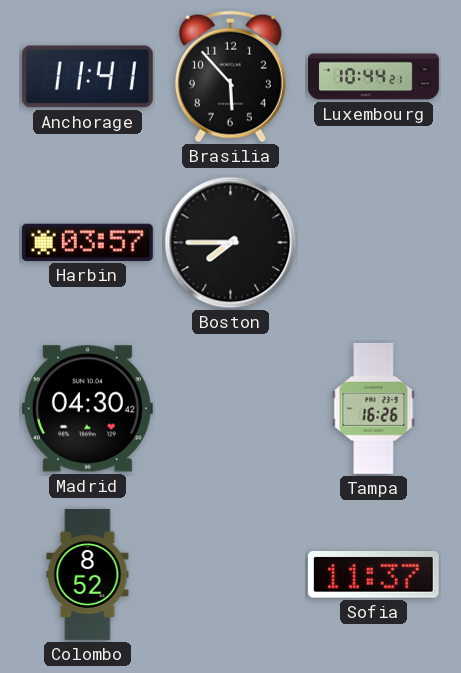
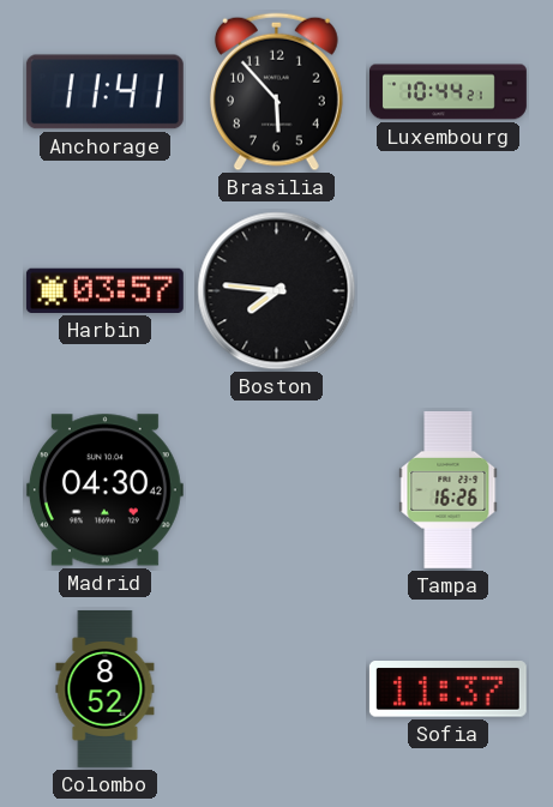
Boston: 7:45 -> 7:46 (277, 291)
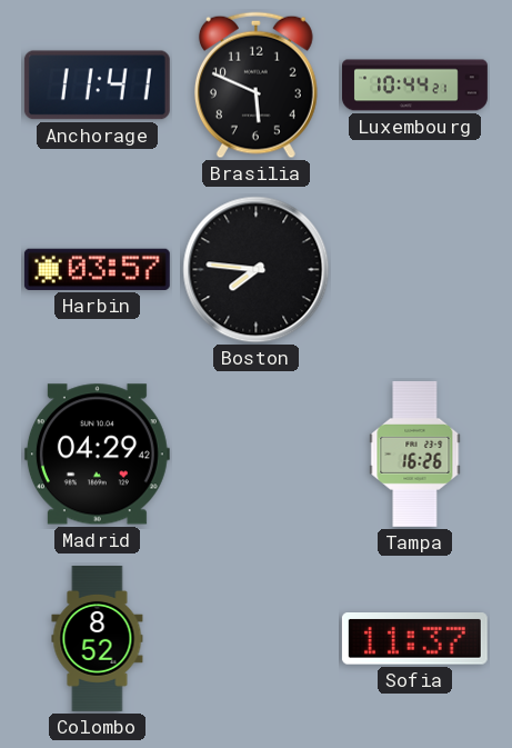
Brasilia: 5:53 -> 5:49 (255, 86)
Madrid: 04:30 -> 04:29 (97, 455)
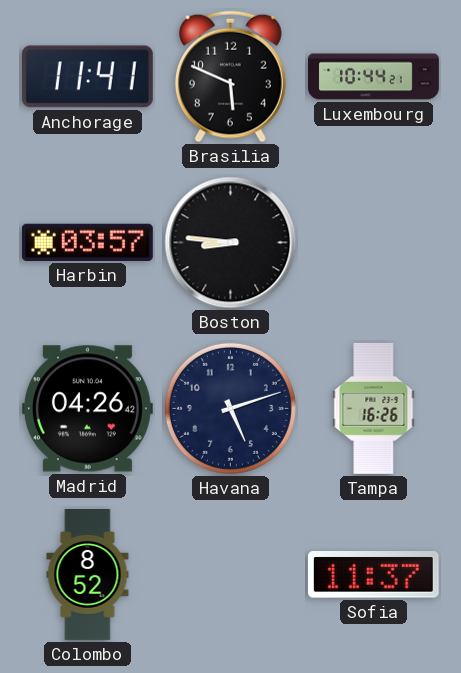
Boston: 7:46 -> 8:46 (231, 243)
Madrid: 04:29 -> 04:26 (87, 409)
Havana: none -> 5:12 (230, 408)
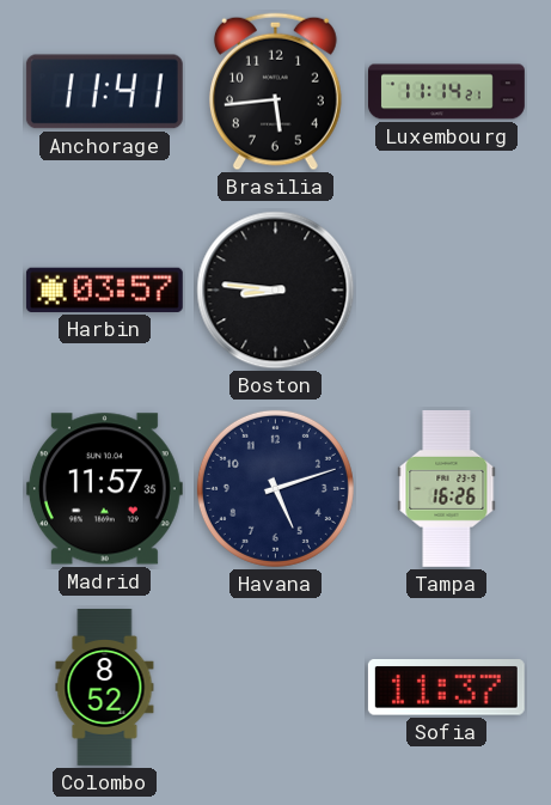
Brasilia: 5:49 -> 5:44 (275, 92)
Luxembourg: 10:44 -> 11:14 (447, 92)
Madrid: 04:26 -> 11:57 (104, 489)
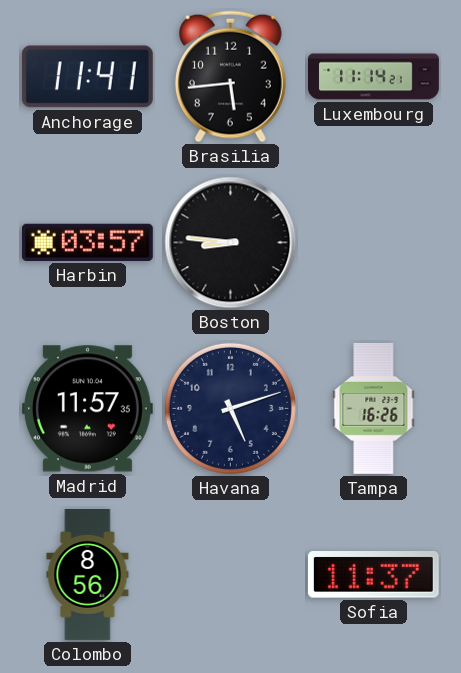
Colombo: 8:52 -> 8:56 (88, 575)
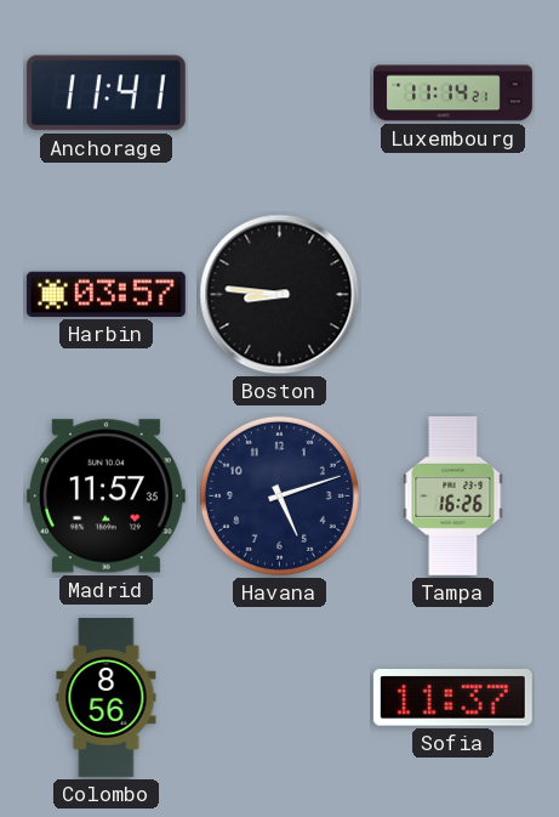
Brasilia: 5:44 -> none (230, 77)
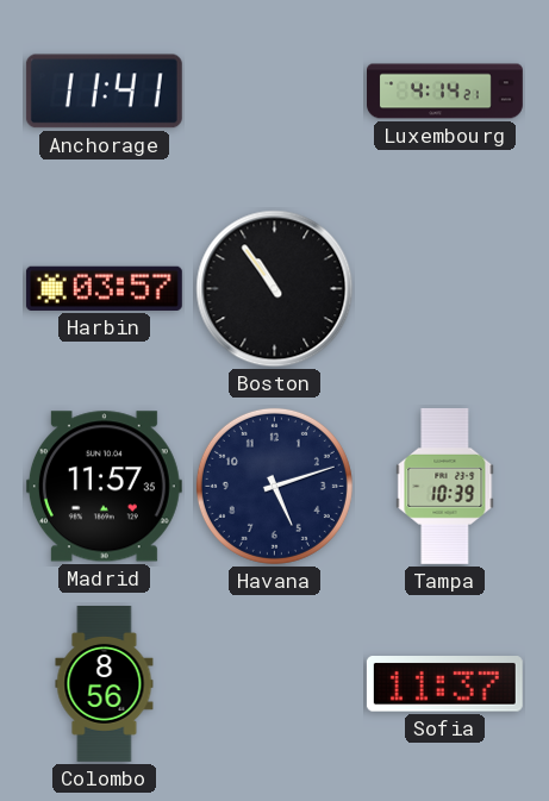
Luxembourg: 11:14 -> 4:14 (445, 92)
Boston: 8:46 -> 10:54 (275, 289)
Tampa: 16:26 -> 10:39 (445, 486)
